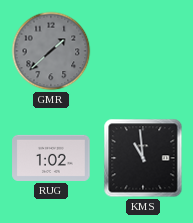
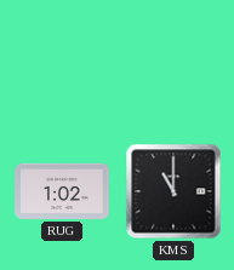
GMR: 1:38 -> none (51, 51)
KMS: 10:59 -> 11:00 (173, 191)
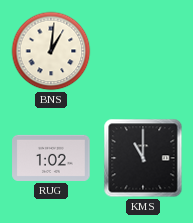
BNS: none -> 1:01 (51, 51)
